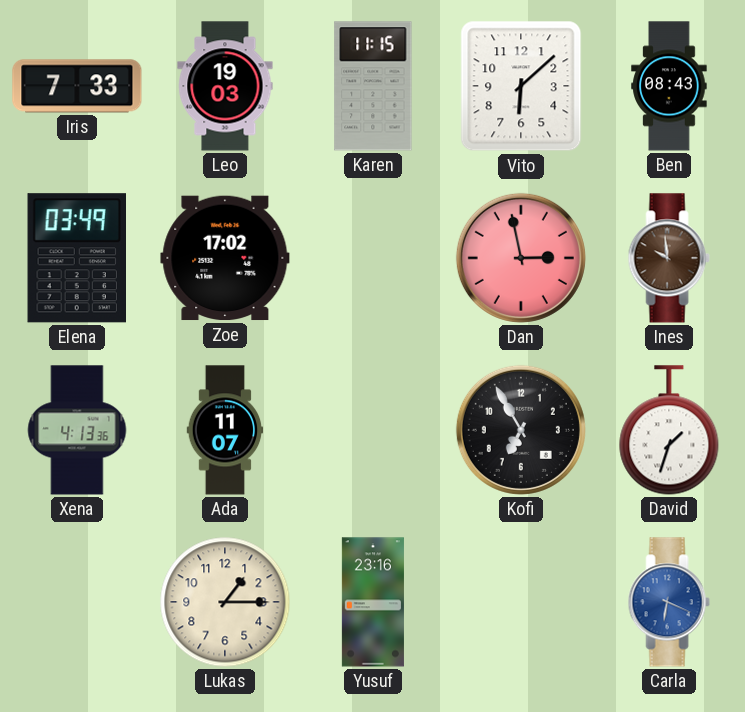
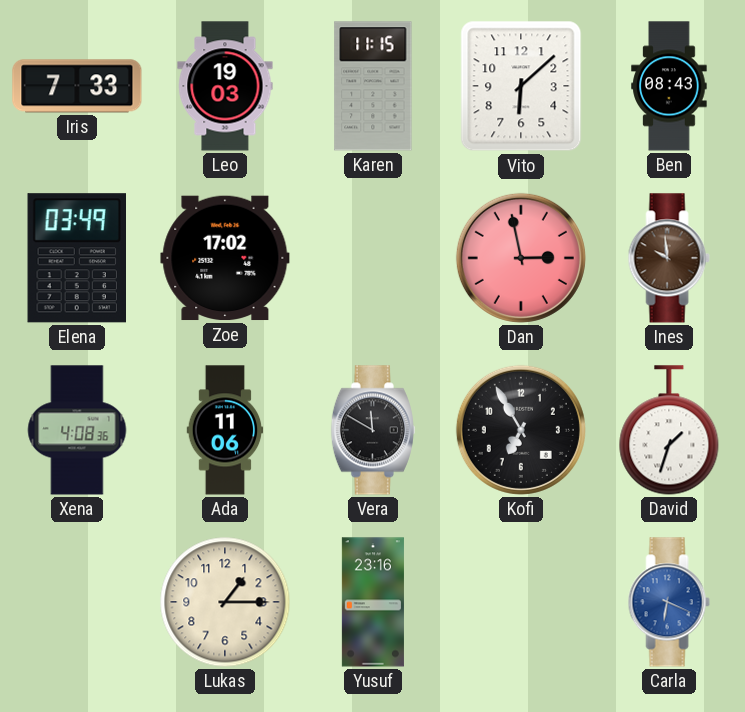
Xena: 4:13 -> 4:08 (77, 430)
Ada: 11:07 -> 11:06 (225, 430)
Vera: none -> 11:50 (373, 430)
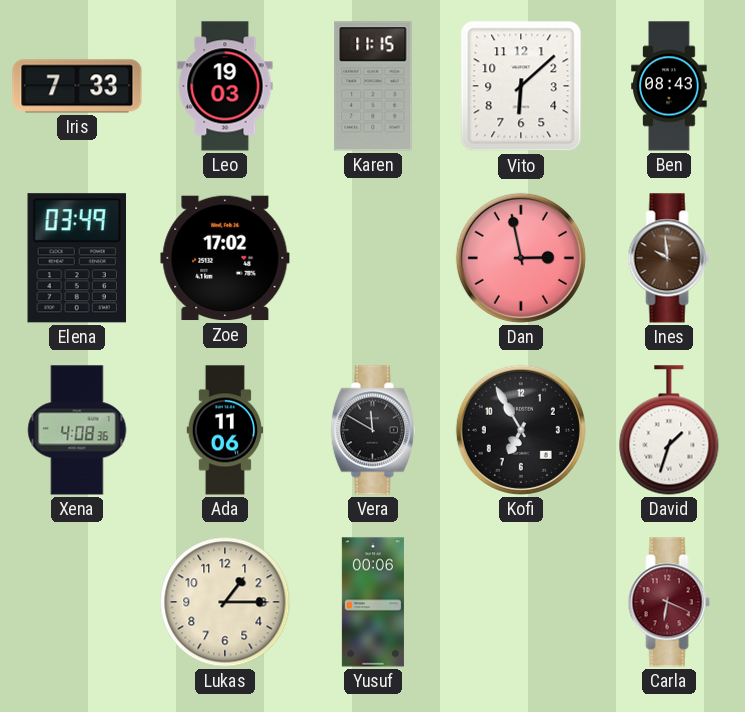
Yusuf: 23:16 -> 00:06 (373, 602)
Carla dial: blue -> burgundy (669, 602)
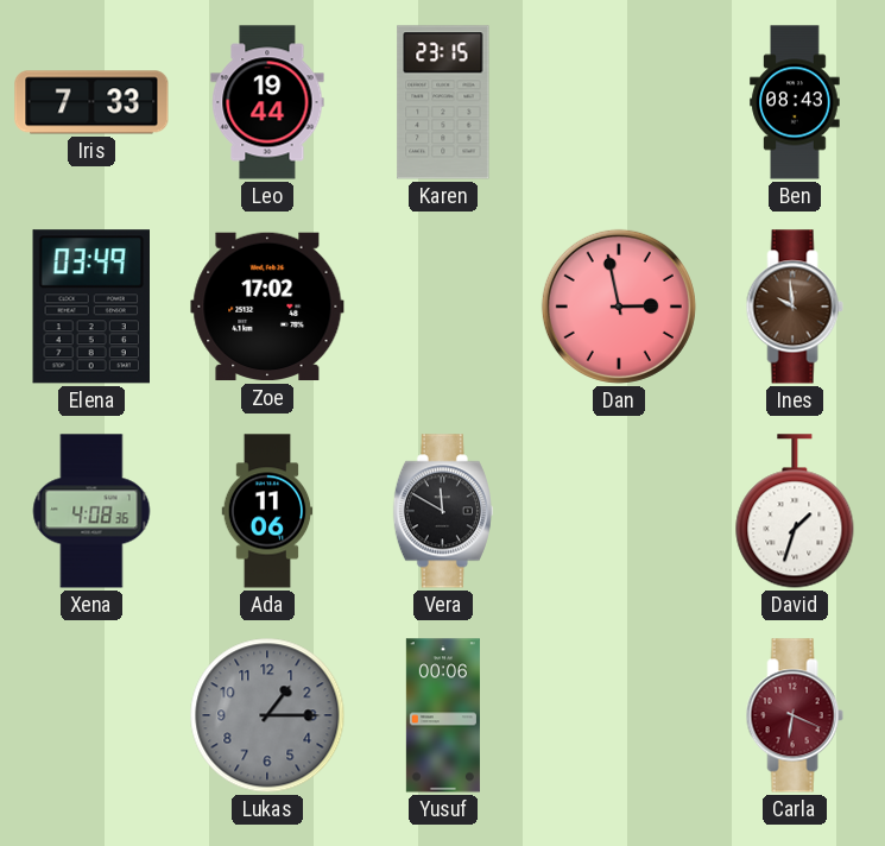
Leo: 19:03 -> 19:44 (267, 102)
Karen: 11:15 -> 23:15 (443, 102)
Vito: 6:08 -> none (521, 86)
Kofi: 6:55 -> none (521, 430)
Lukas dial: cream -> grey (267, 715)
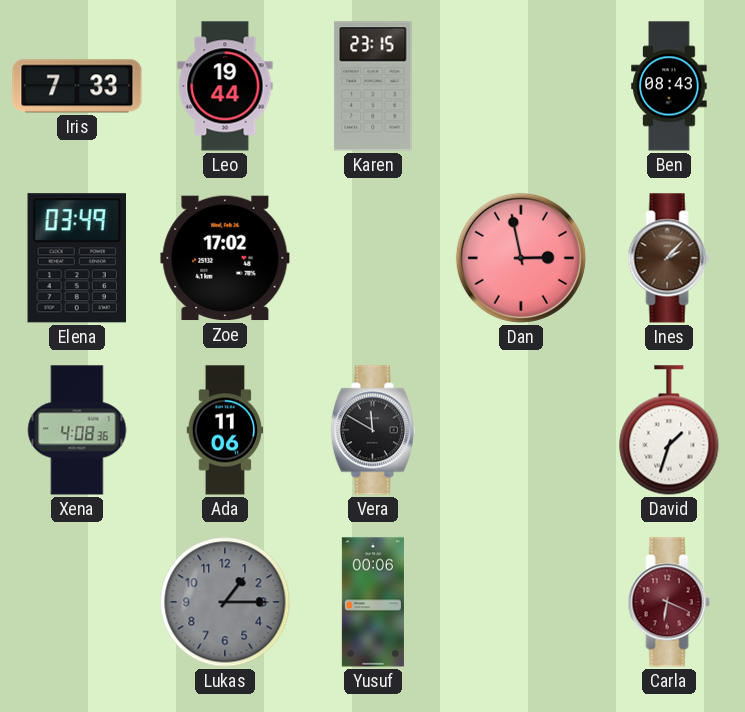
Ines: 9:59 -> 2:07 (669, 258)
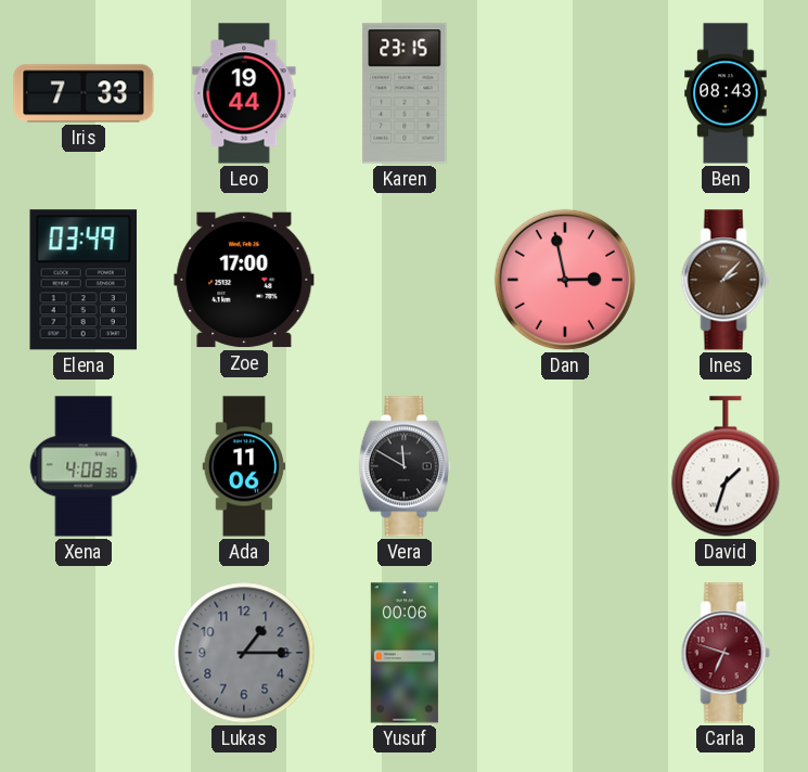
Zoe: 17:02 -> 17:00 (244, 280)
Carla: 6:19 -> 6:48 (726, 653)
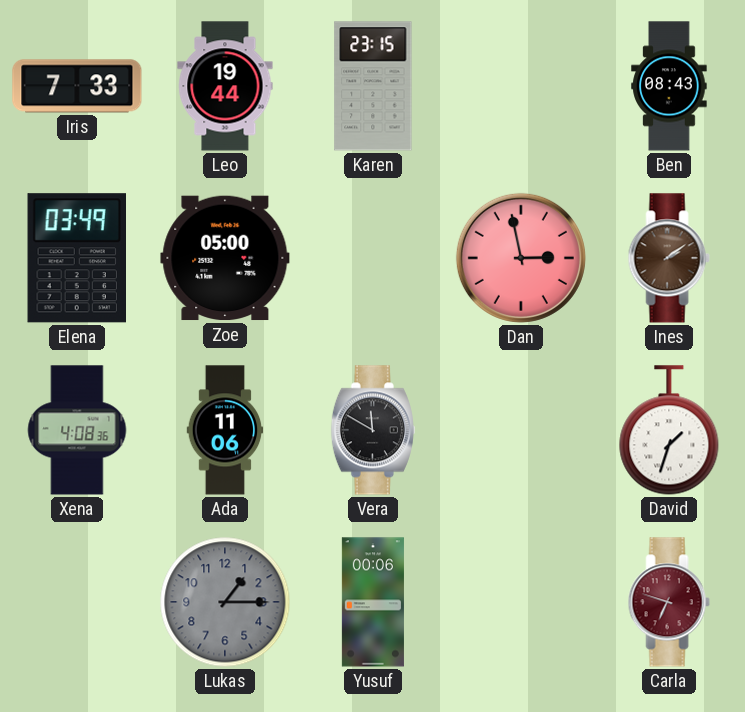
Zoe: 17:00 -> 05:00 (225, 258)
Ines: 2:07 -> 2:09 (669, 258)
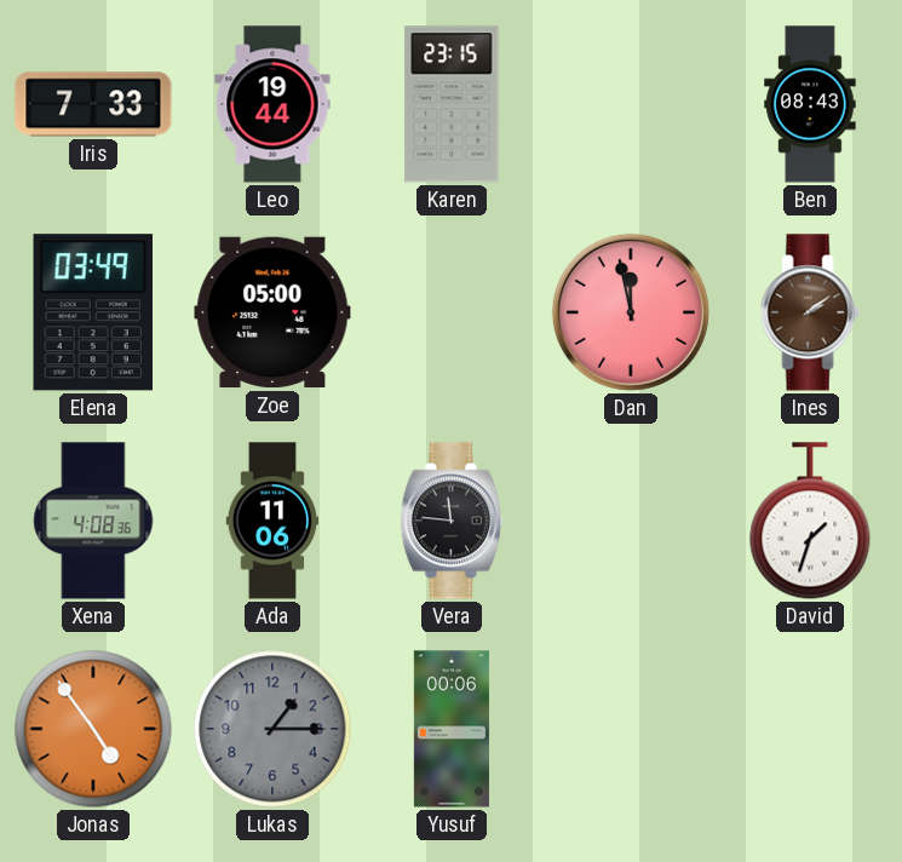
Dan: 2:58 -> 11:58 (631, 312)
Vera: 11:50 -> 11:46 (452, 521)
Jonas: none -> 4:54 (93, 729)
Carla: 6:48 -> none (669, 602)
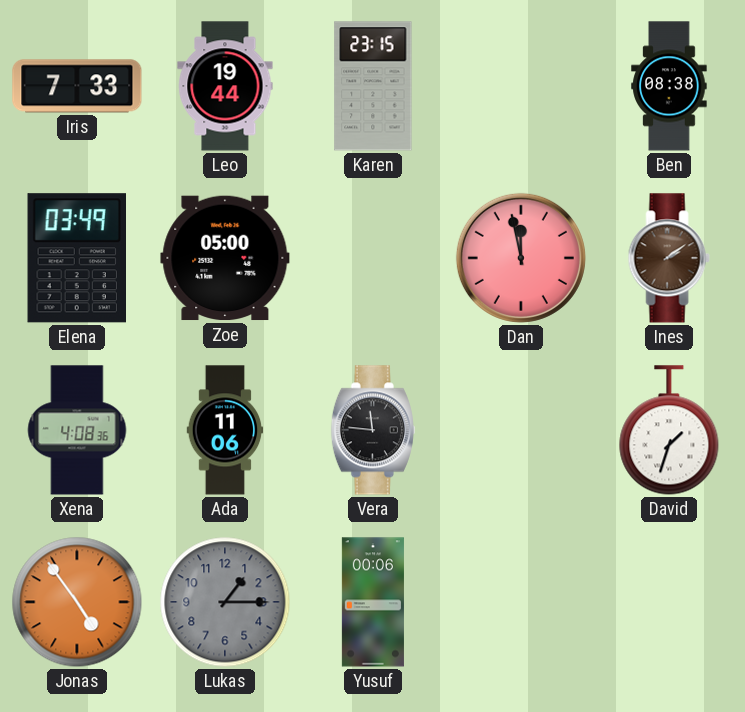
Ben: 08:43 -> 08:38 (669, 86)
